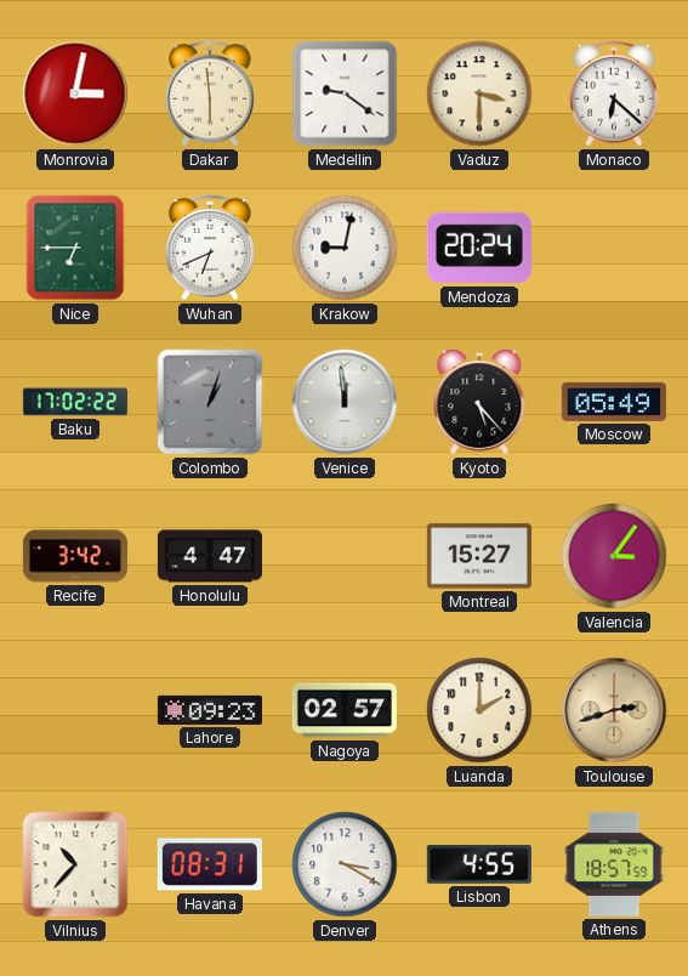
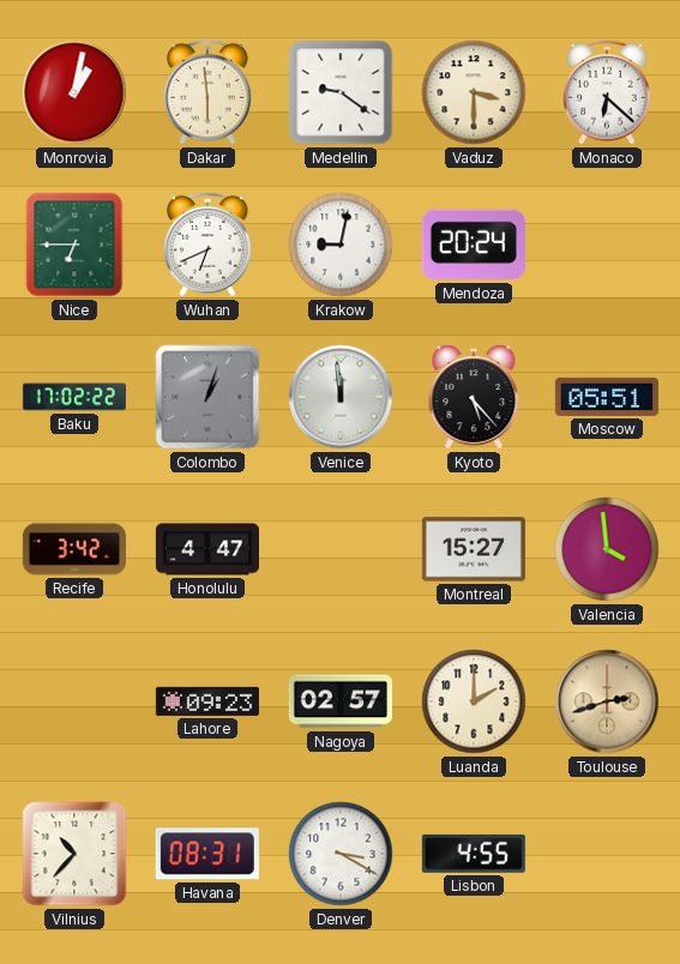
Monrovia: 3:02 -> 1:02 (74, 92)
Moscow: 05:49 -> 05:51 (607, 397)
Valencia: 3:06 -> 3:59 (607, 549)
Athens: 18:57 -> none (614, 864)
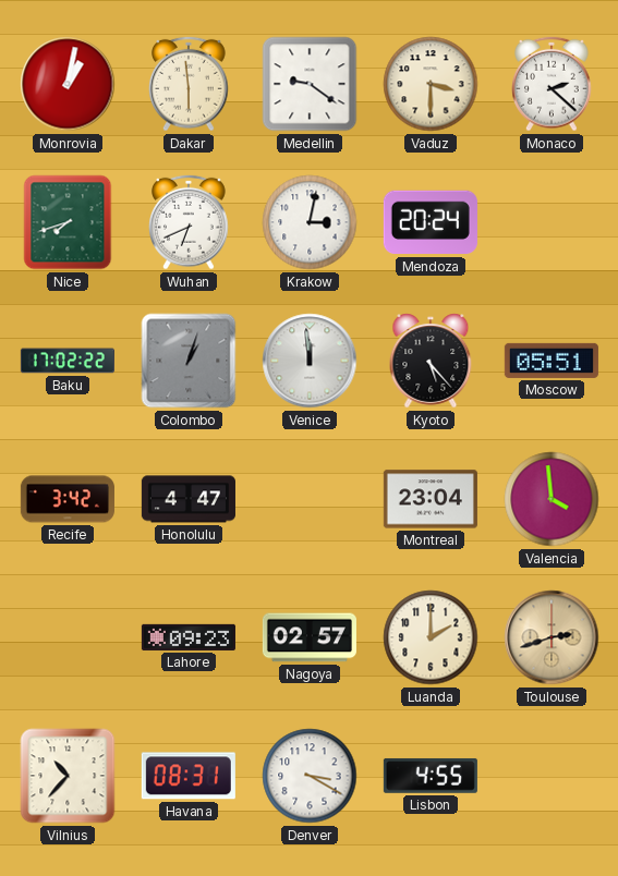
Monaco: 6:22 -> 2:22 (553, 84)
Nice: 6:45 -> 7:42 (68, 222)
Krakow: 9:02 -> 3:02 (310, 222)
Montreal: 15:27 -> 23:04 (431, 499)
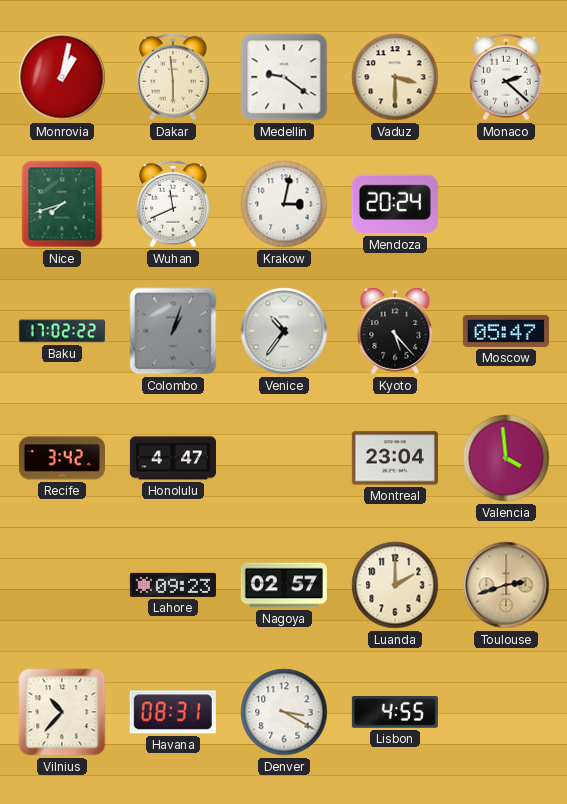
Wuhan: 6:41 -> 11:41 (174, 204)
Venice: 11:59 -> 10:36 (284, 331)
Moscow: 05:51 -> 05:47 (506, 331)
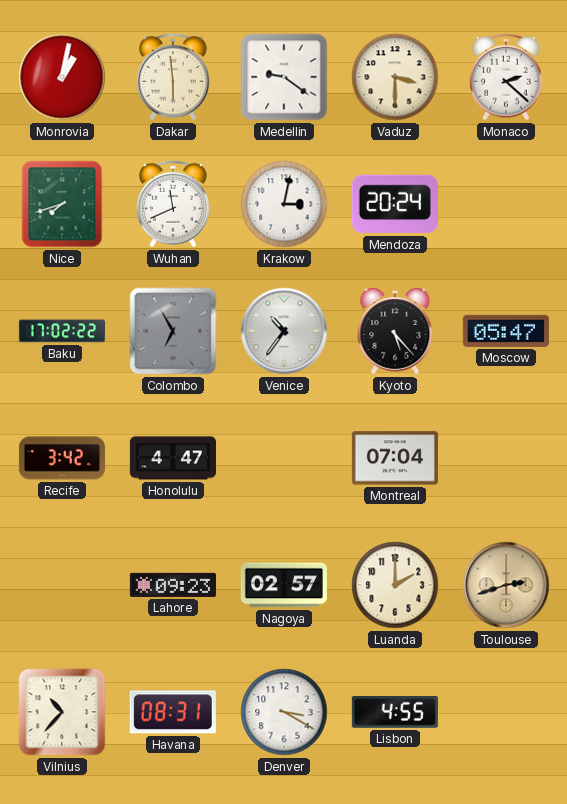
Colombo: 1:03 -> 6:55 (173, 331)
Montreal: 23:04 -> 07:04 (395, 458)
Valencia: 3:59 -> none (506, 458)
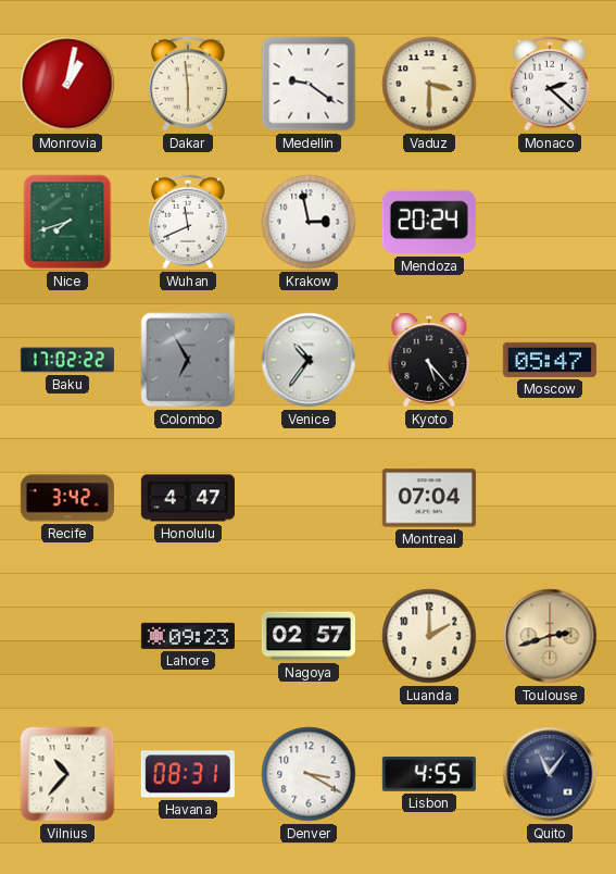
Krakow: 3:02 -> 2:58 (309, 222)
Quito: none -> 11:06 (550, 774)
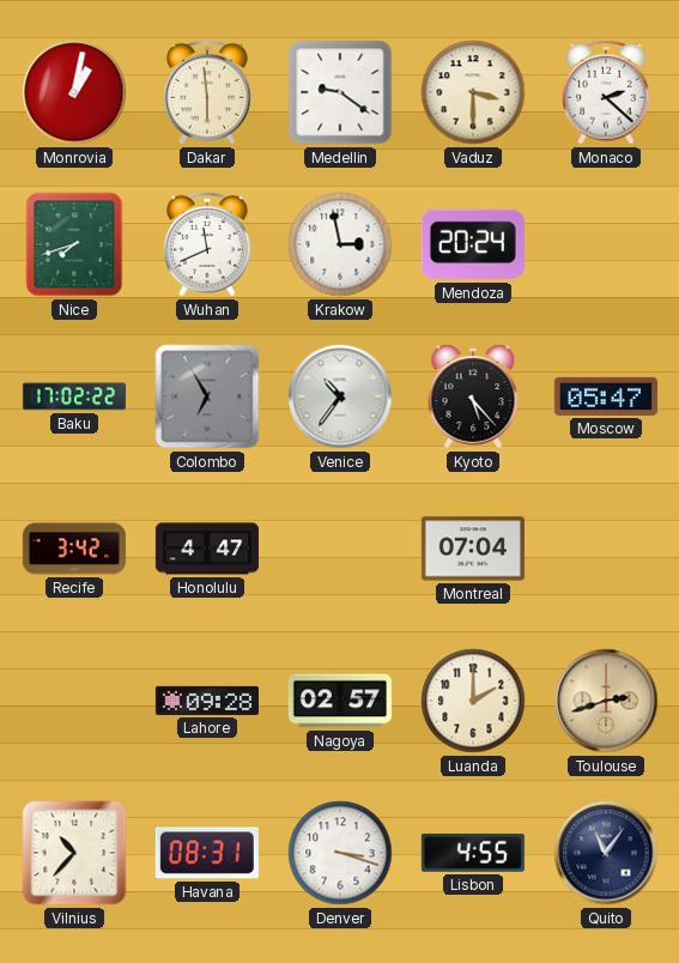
Lahore: 09:23 -> 09:28 (207, 701)
Denver: 3:20 -> 3:18 (340, 853)
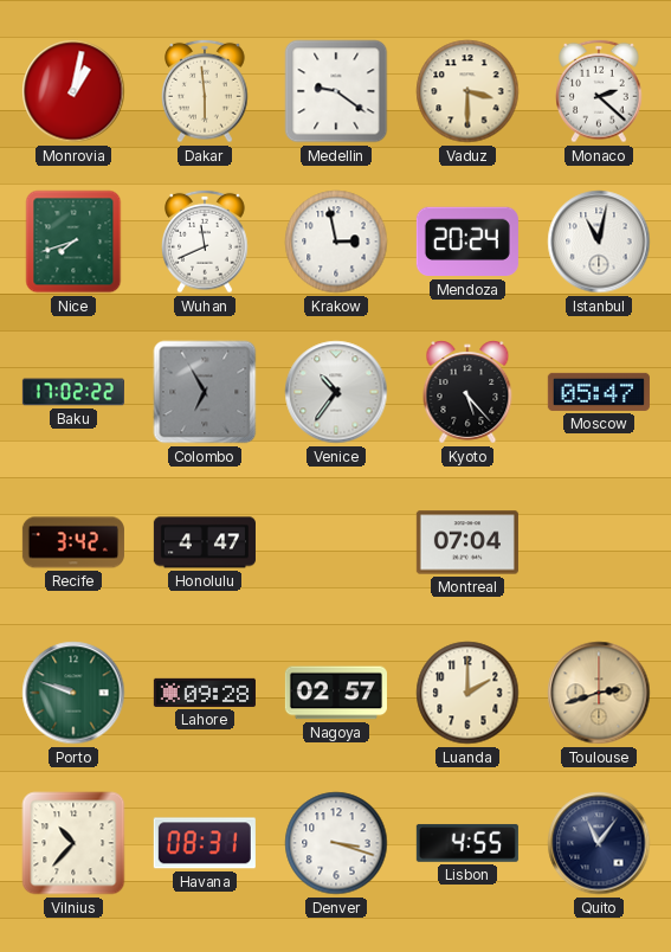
Istanbul: none -> 11:02 (599, 242)
Porto: none -> 9:48 (73, 693)
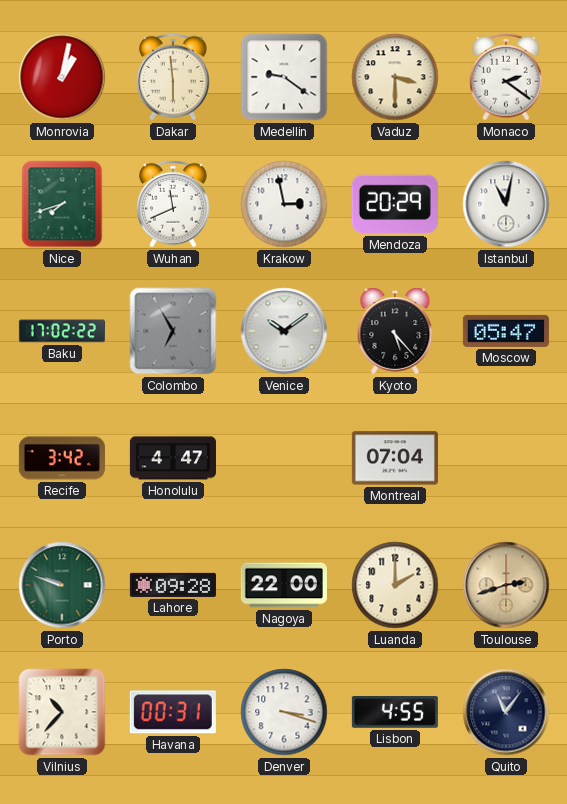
Monaco: 2:22 -> 2:21 (507, 77)
Mendoza: 20:24 -> 20:29 (395, 204)
Venice: 10:36 -> 10:09 (284, 331)
Nagoya: 02:57 -> 22:00 (284, 585)
Havana: 08:31 -> 00:31 (173, 712)
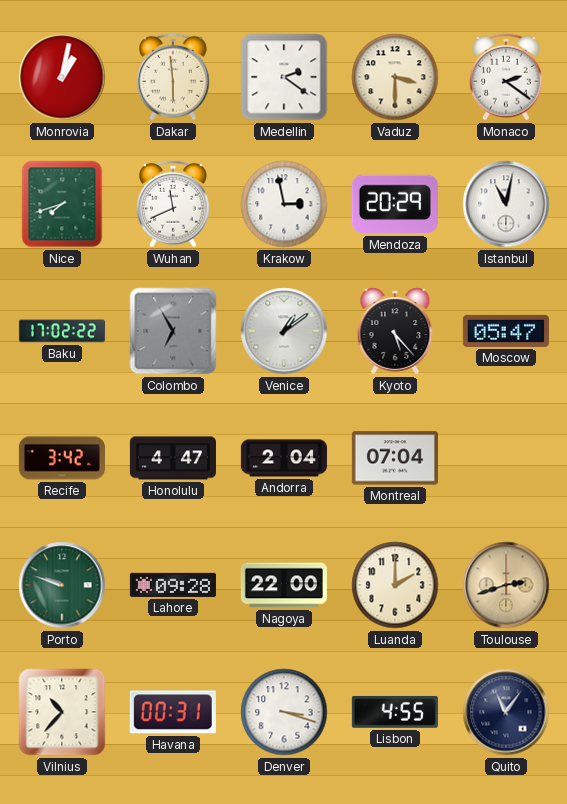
Medellin: 9:21 -> 2:21 (284, 77)
Venice: 10:09 -> 1:09 (284, 331)
Andorra: none -> 2:04 (284, 458)
